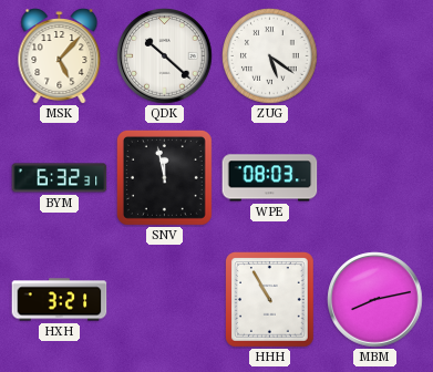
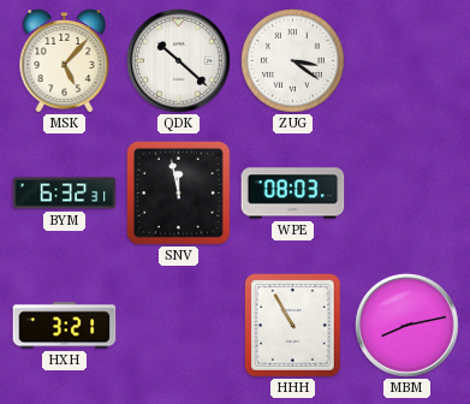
ZUG: 5:21 -> 3:21 (293, 61)
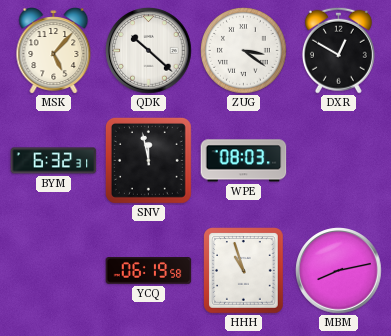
DXR: none -> 12:50 (338, 50)
HXH: 3:21 -> none (65, 326)
YCQ: none -> 06:19 (149, 271)
HHH: 10:55 -> 10:57 (244, 271)
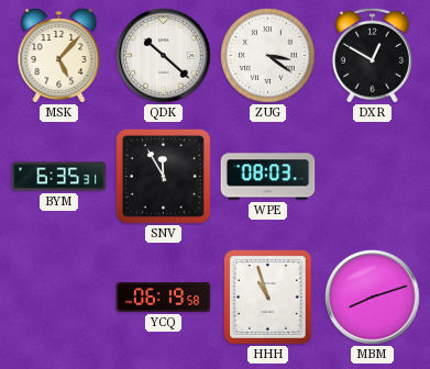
BYM: 6:32 -> 6:35 (59, 177)
SNV: 11:58 -> 11:55 (163, 176)
MBM: 8:13 -> 8:12 (373, 298)
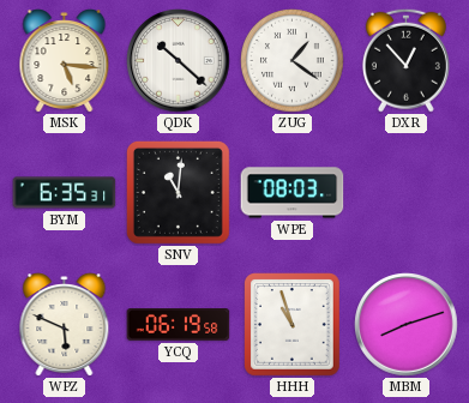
MSK: 5:07 -> 5:16 (65, 61)
ZUG: 3:21 -> 1:21 (293, 61)
DXR: 12:50 -> 12:53 (405, 60)
SNV: 11:55 -> 11:01 (178, 192)
WPZ: none -> 5:49 (65, 325)
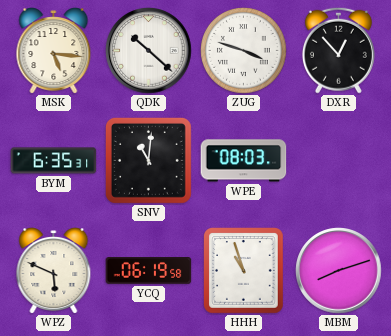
ZUG: 1:21 -> 3:48 (244, 51)
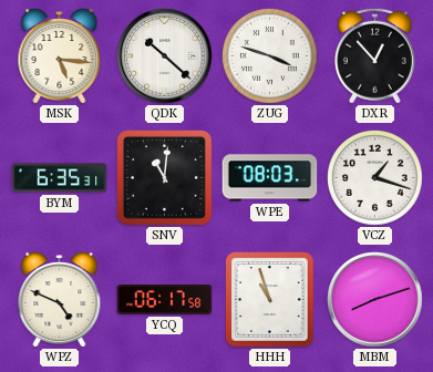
VCZ: none -> 1:18 (375, 178)
WPZ: 5:49 -> 4:49 (60, 300)
YCQ: 06:19 -> 06:17 (165, 300)
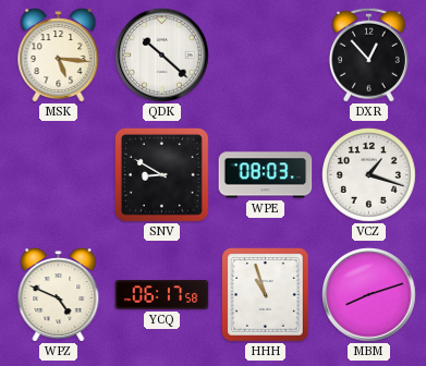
ZUG: 3:48 -> none (270, 56)
BYM: 6:35 -> none (60, 178)
SNV: 11:01 -> 8:50 (161, 174)
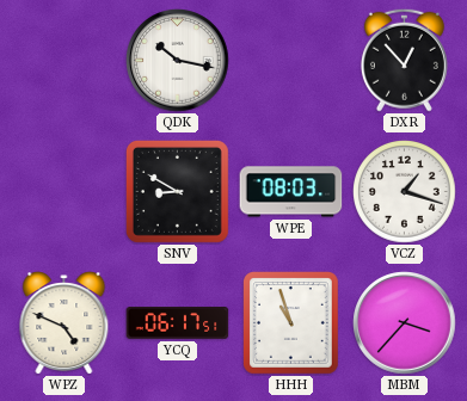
MSK: 5:16 -> none (59, 56)
QDK: 10:22 -> 10:17 (178, 61)
YCQ: 06:17:58 -> 06:17:51 (178, 323)
MBM: 8:12 -> 3:37 (405, 323)
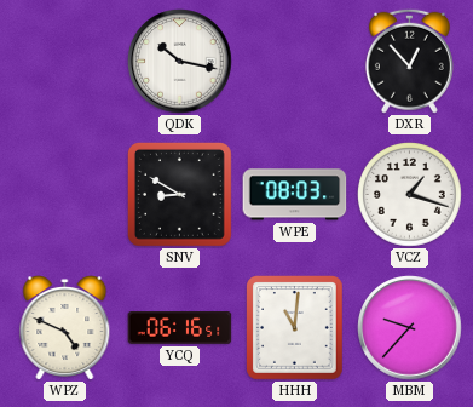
YCQ: 06:17 -> 06:16 (180, 328)
HHH: 10:57 -> 11:01 (295, 328)
MBM: 3:37 -> 9:37 (410, 328)
